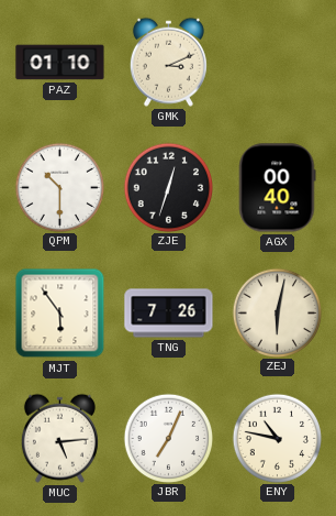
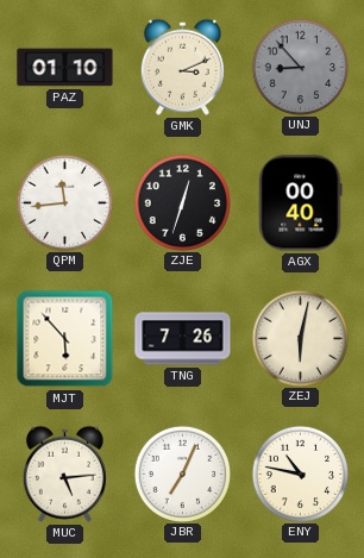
UNJ: none -> 8:53 (300, 67)
QPM: 10:30 -> 11:44 (64, 202)
MJT: 5:54 -> 5:53 (65, 339)
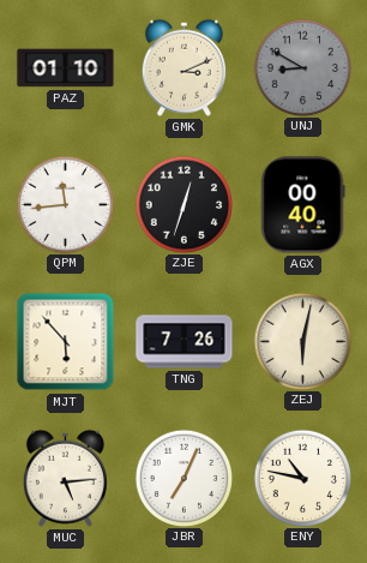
UNJ: 8:53 -> 8:50 (302, 67)
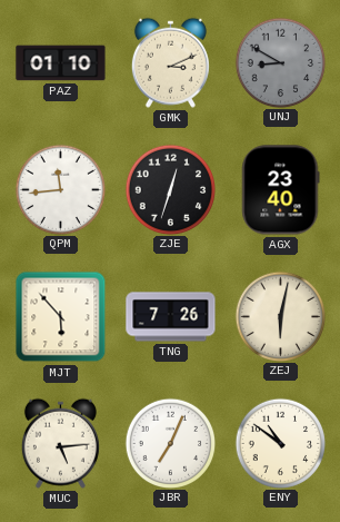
AGX: 00:40 -> 23:40 (280, 190)
ENY: 10:47 -> 10:51 (280, 443)
